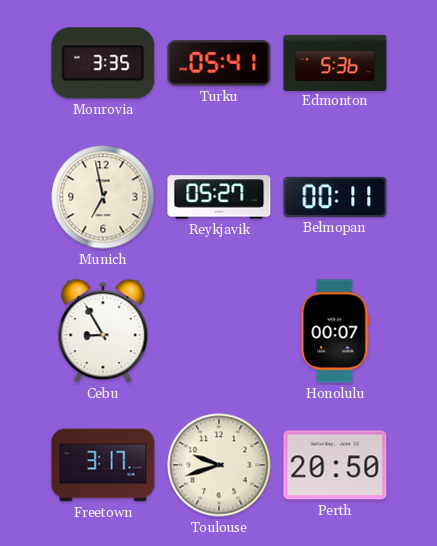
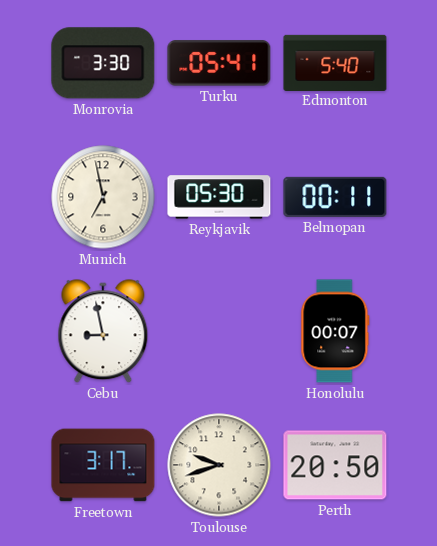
Monrovia: 3:35 -> 3:30 (103, 63)
Edmonton: 5:36 -> 5:40 (335, 62)
Reykjavik: 05:27 -> 05:30 (219, 197)
Cebu: 8:55 -> 8:58 (103, 332)
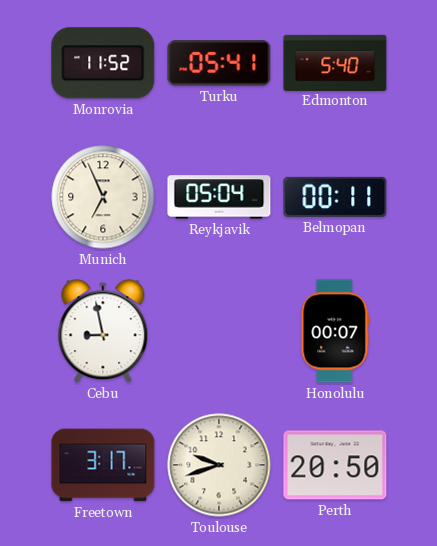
Monrovia: 3:30 -> 11:52 (103, 63)
Munich: 6:58 -> 6:56 (103, 197)
Reykjavik: 05:30 -> 05:04 (219, 197)
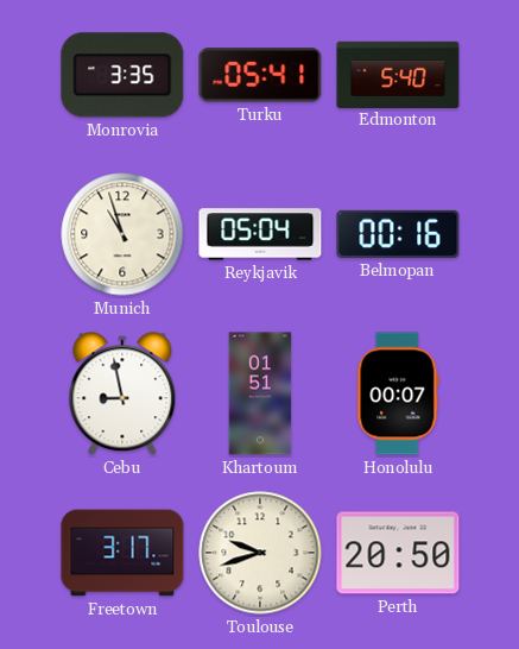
Monrovia: 11:52 -> 3:35 (122, 75)
Munich: 6:56 -> 10:57 (122, 234)
Belmopan: 00:11 -> 00:16 (398, 234)
Khartoum: none -> 01:51 (260, 393)
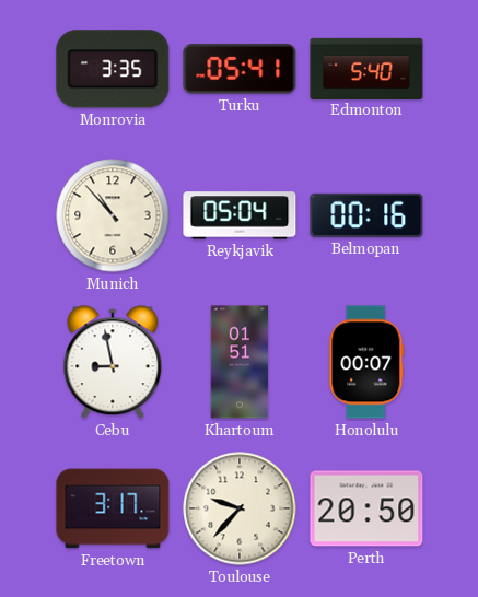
Munich: 10:57 -> 10:53 (113, 215)
Toulouse: 9:42 -> 9:37 (240, 508)
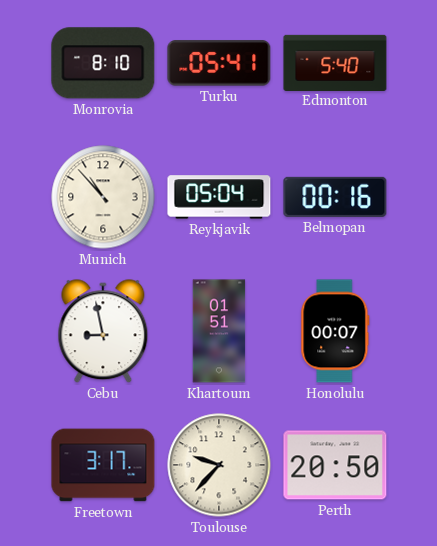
Monrovia: 3:35 -> 8:10 (103, 63)
